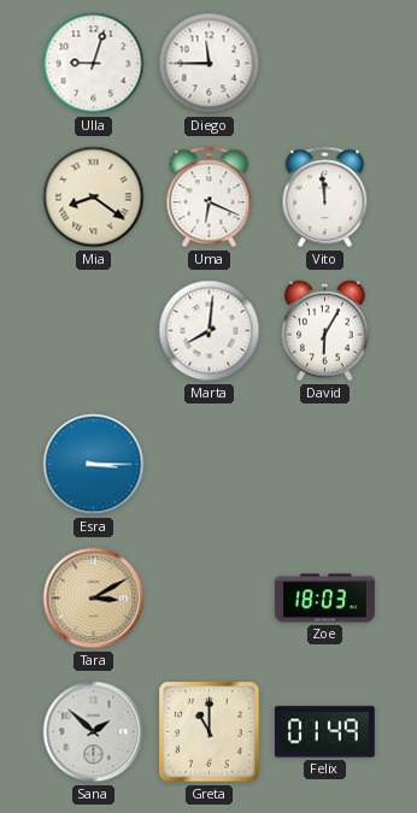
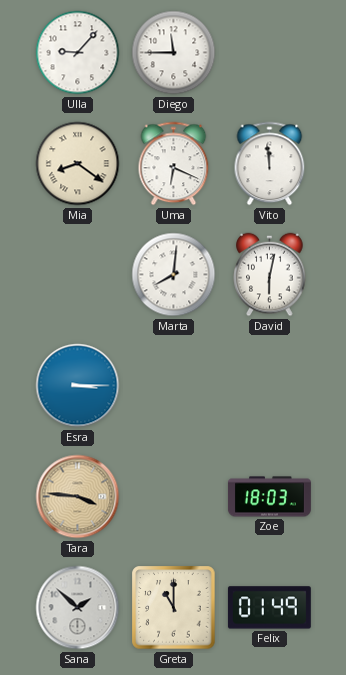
Ulla: 9:03 -> 9:07 (78, 53)
David: 6:05 -> 6:02 (270, 275)
Tara: 3:10 -> 3:46 (78, 497)
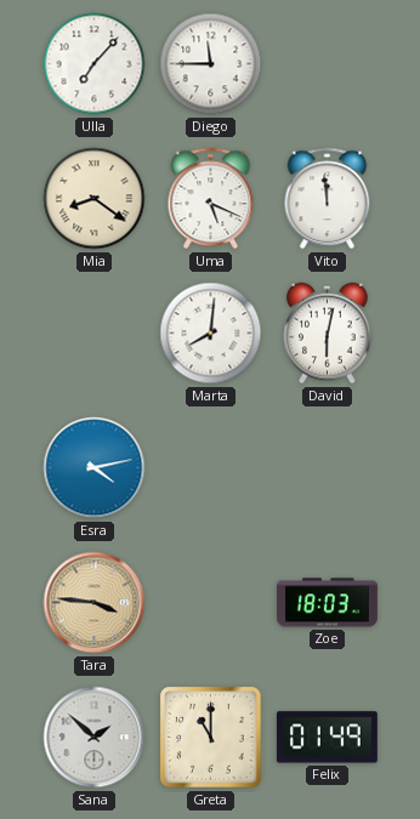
Ulla: 9:07 -> 7:07 (95, 64)
Uma: 6:19 -> 5:19 (211, 199)
Esra: 3:15 -> 4:13 (95, 468)
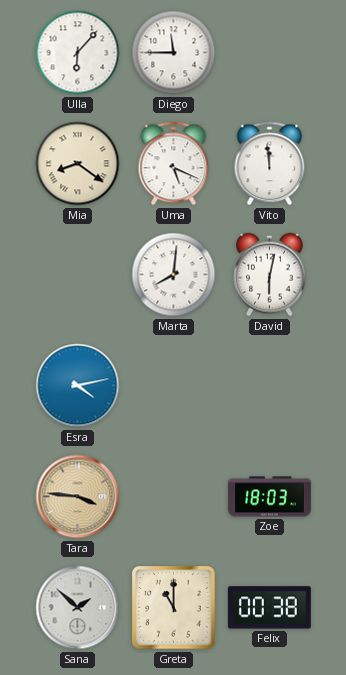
Ulla: 7:07 -> 6:07 (78, 53)
Felix: 01:49 -> 00:38 (269, 608)
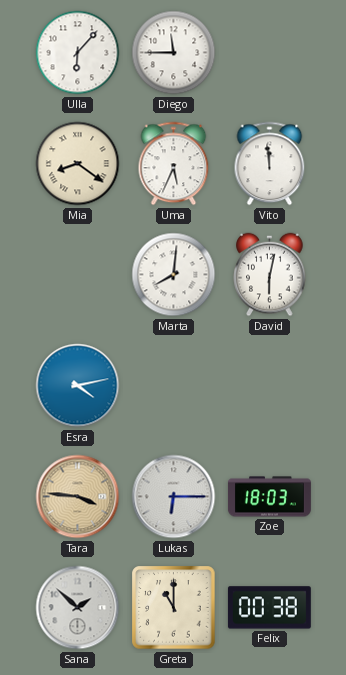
Uma: 5:19 -> 5:34 (174, 164)
Lukas: none -> 6:15 (174, 497)
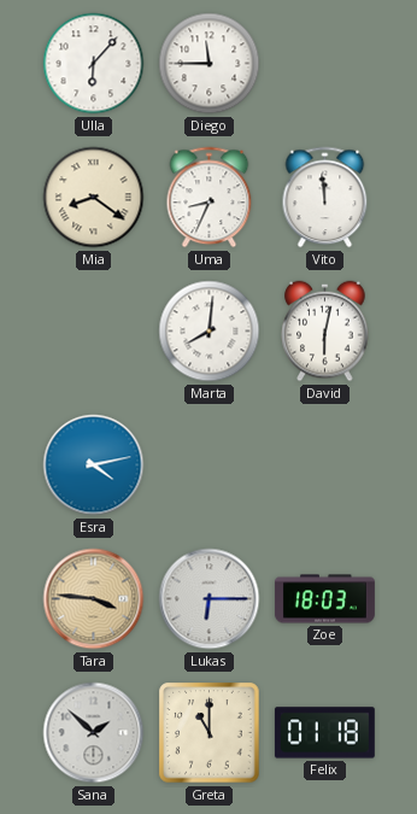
Uma: 5:34 -> 8:34 (210, 198)
Felix: 00:38 -> 01:18 (324, 733)
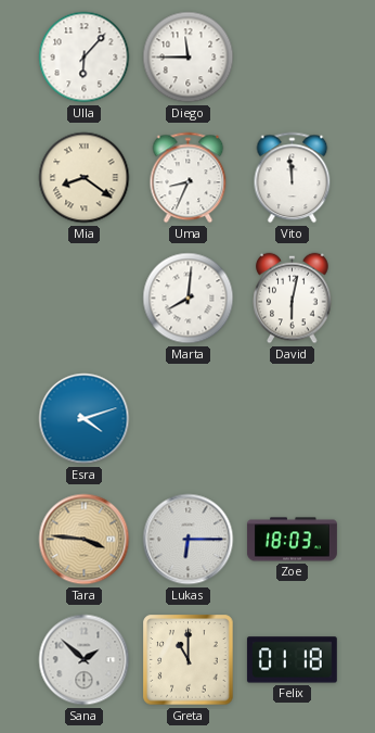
Esra: 4:13 -> 4:12 (85, 419)
